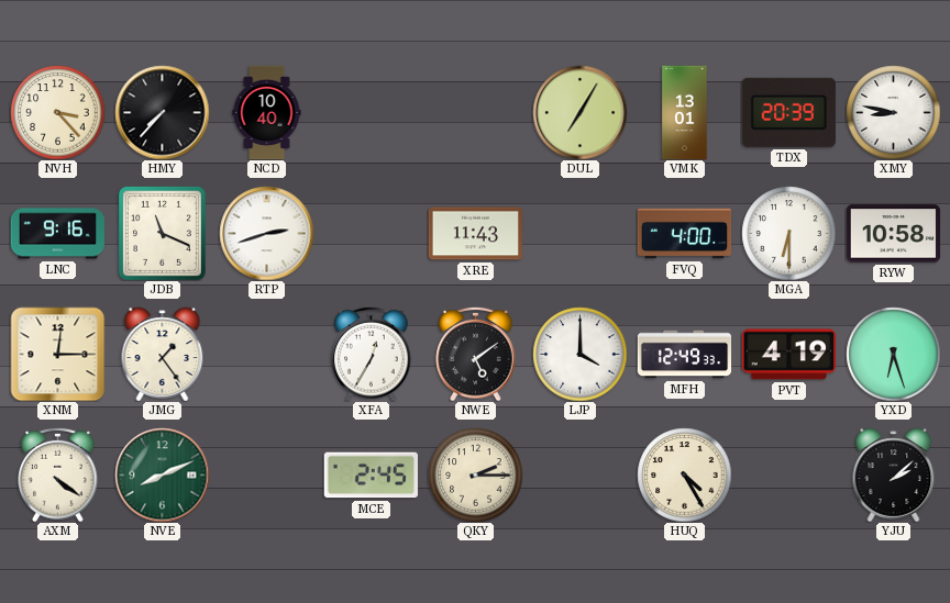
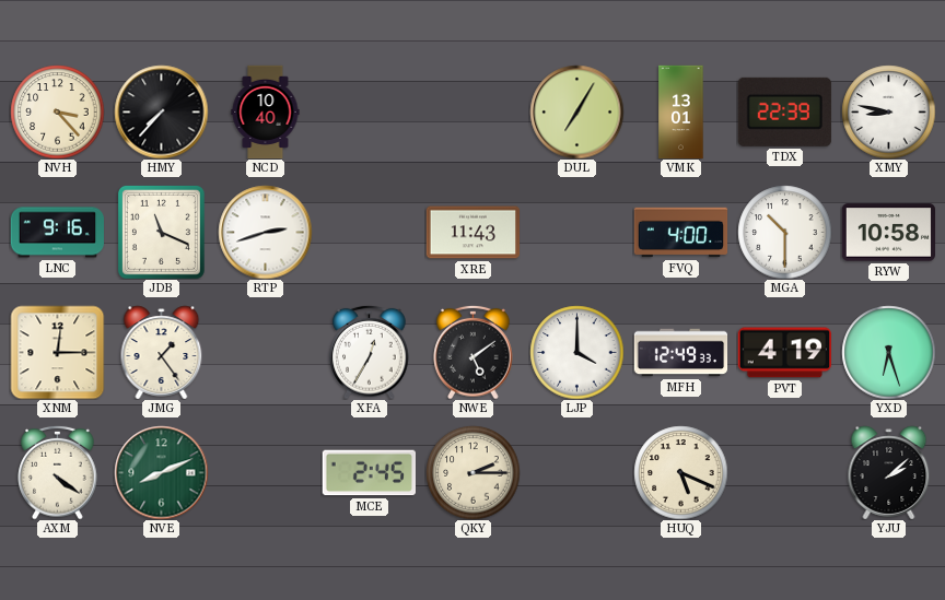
TDX: 20:39 -> 22:39 (784, 111)
MGA: 6:30 -> 10:30 (784, 232)
HUQ: 4:25 -> 5:19 (680, 472)
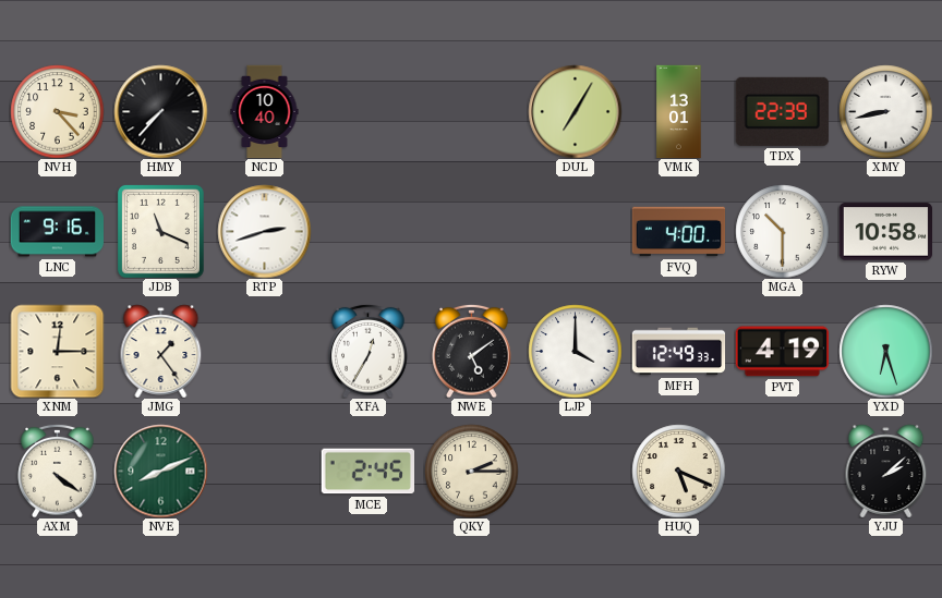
XMY: 8:47 -> 8:43 (885, 111)
XRE: 11:43 -> none (472, 233)
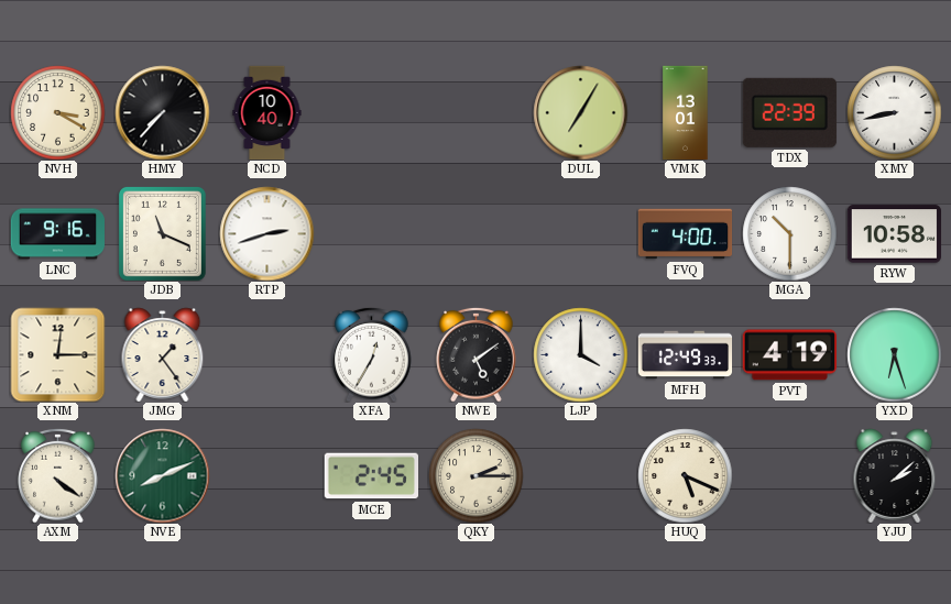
NVH: 3:23 -> 3:20 (57, 112)
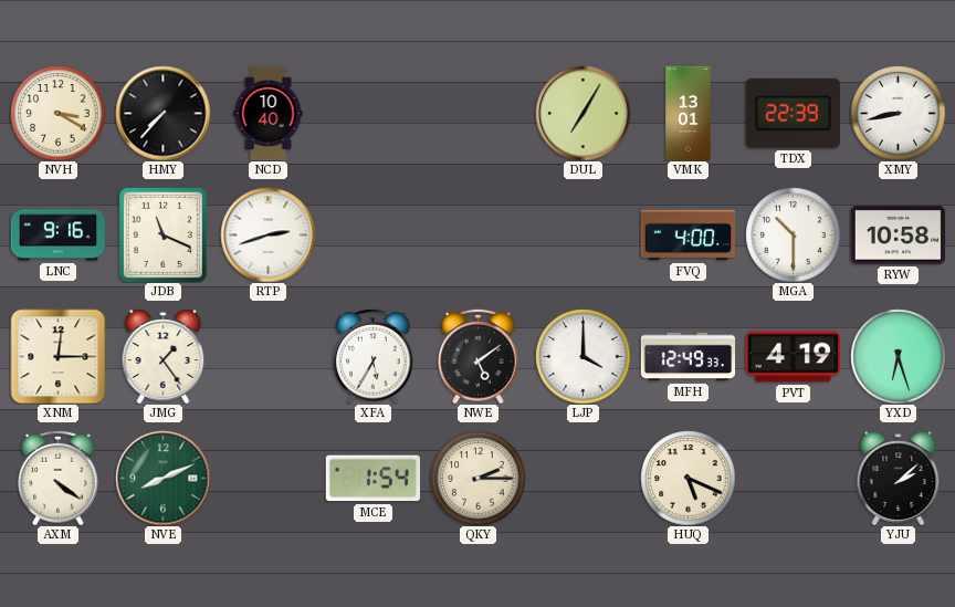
XFA: 12:35 -> 5:35 (374, 356)
MCE: 2:45 -> 1:54 (372, 479)
